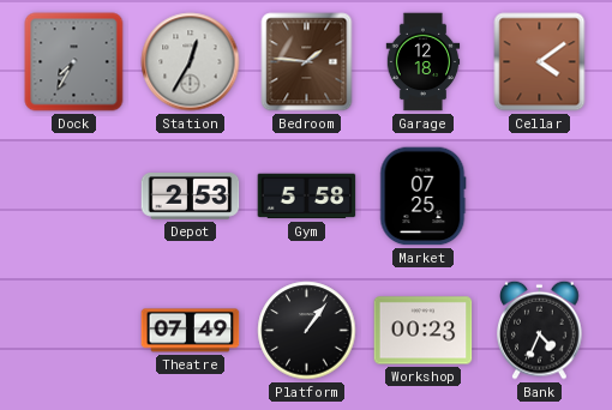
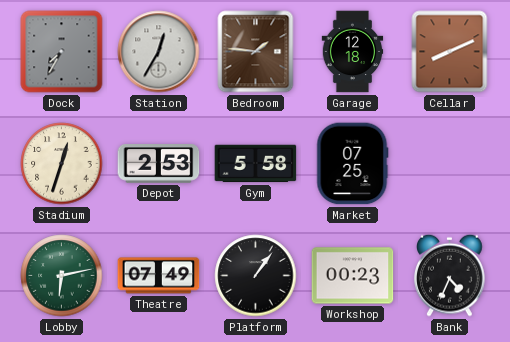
Cellar: 4:09 -> 8:11 (450, 52)
Stadium: none -> 12:33 (62, 164)
Lobby: none -> 6:13 (62, 276)
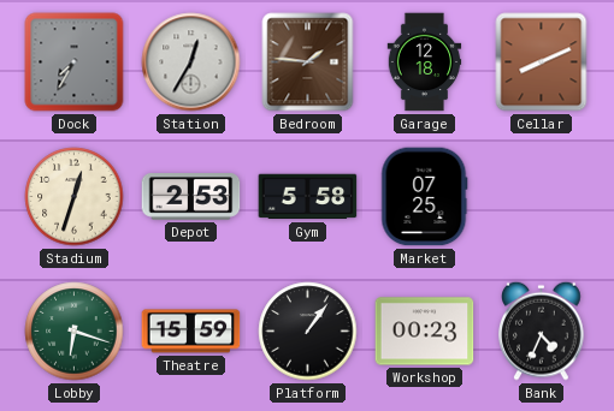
Lobby: 6:13 -> 6:18 (75, 332)
Theatre: 07:49 -> 15:59 (191, 332)
